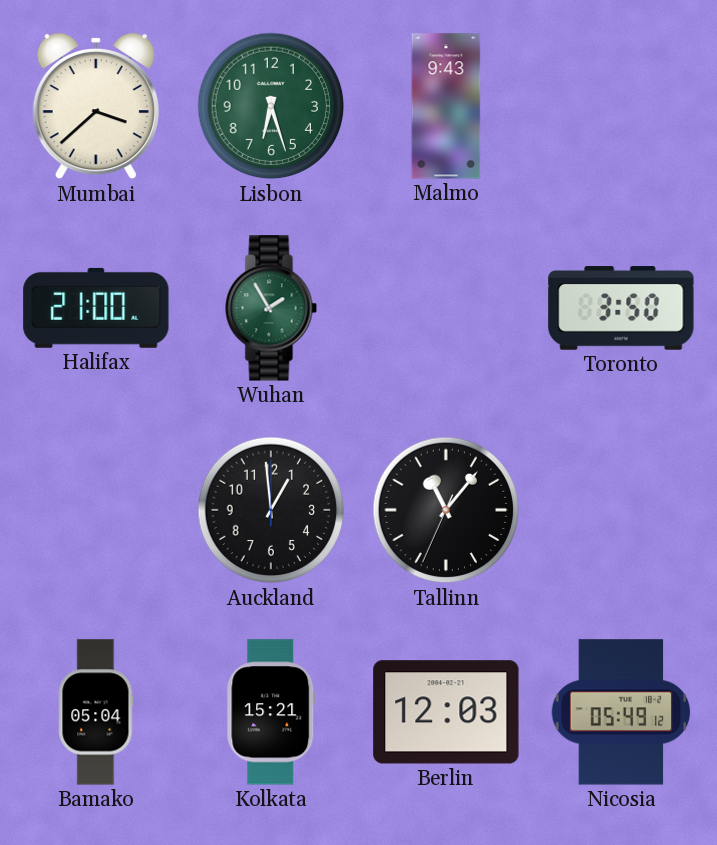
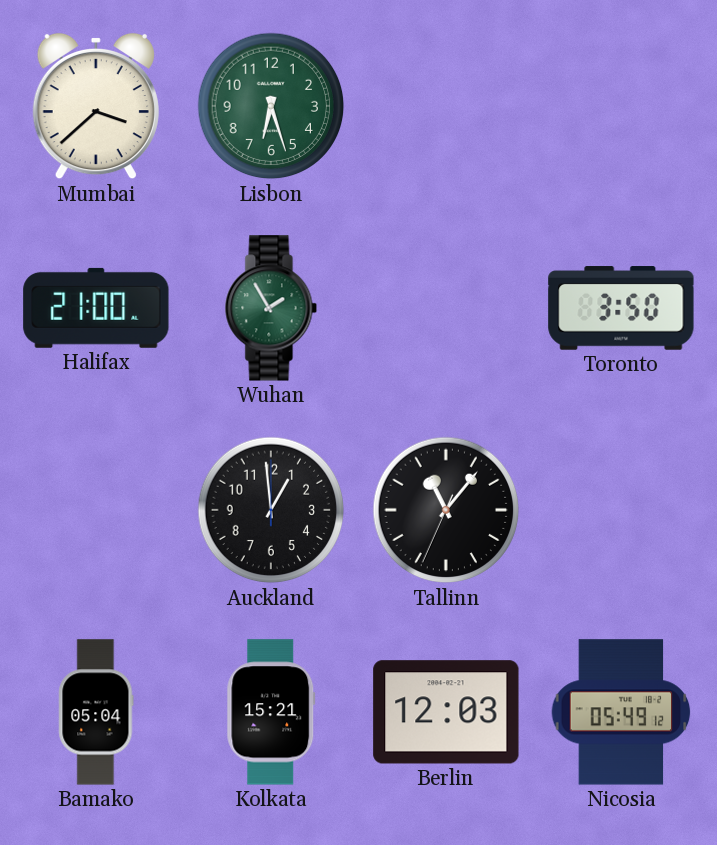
Malmo: 9:43 -> none (446, 106)
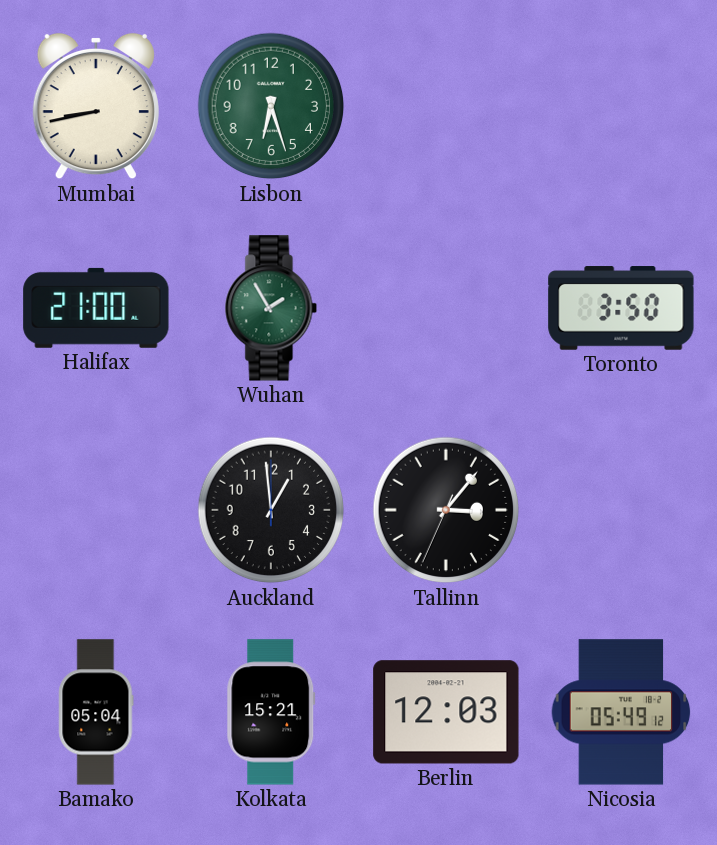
Mumbai: 3:38 -> 8:43 (96, 106)
Tallinn: 11:06 -> 3:06 (446, 510)
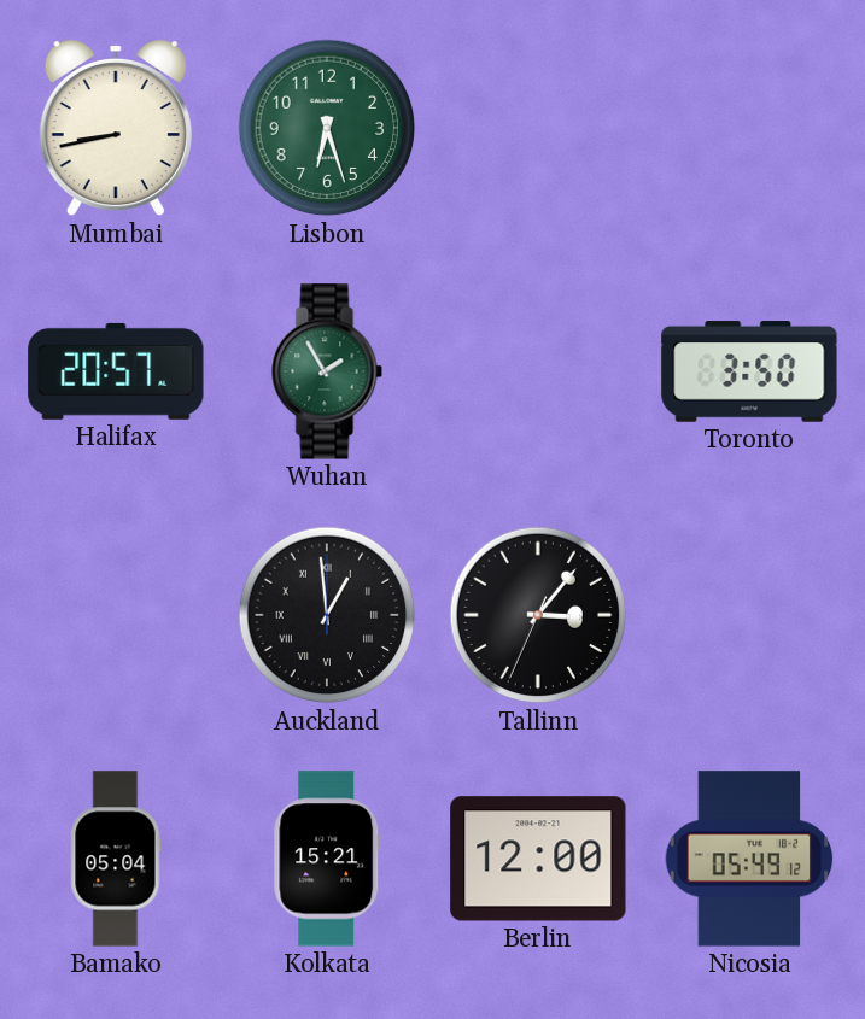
Halifax: 21:00 -> 20:57 (116, 371)
Auckland numerals: Arabic -> Roman (327, 615)
Berlin: 12:03 -> 12:00 (538, 859)
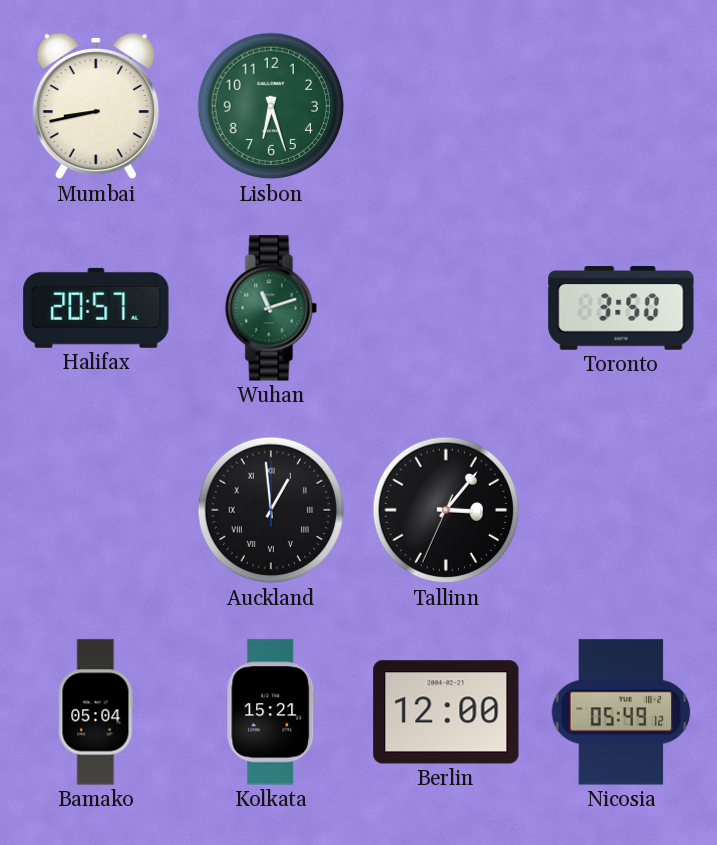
Wuhan: 1:55 -> 11:12 (271, 308)
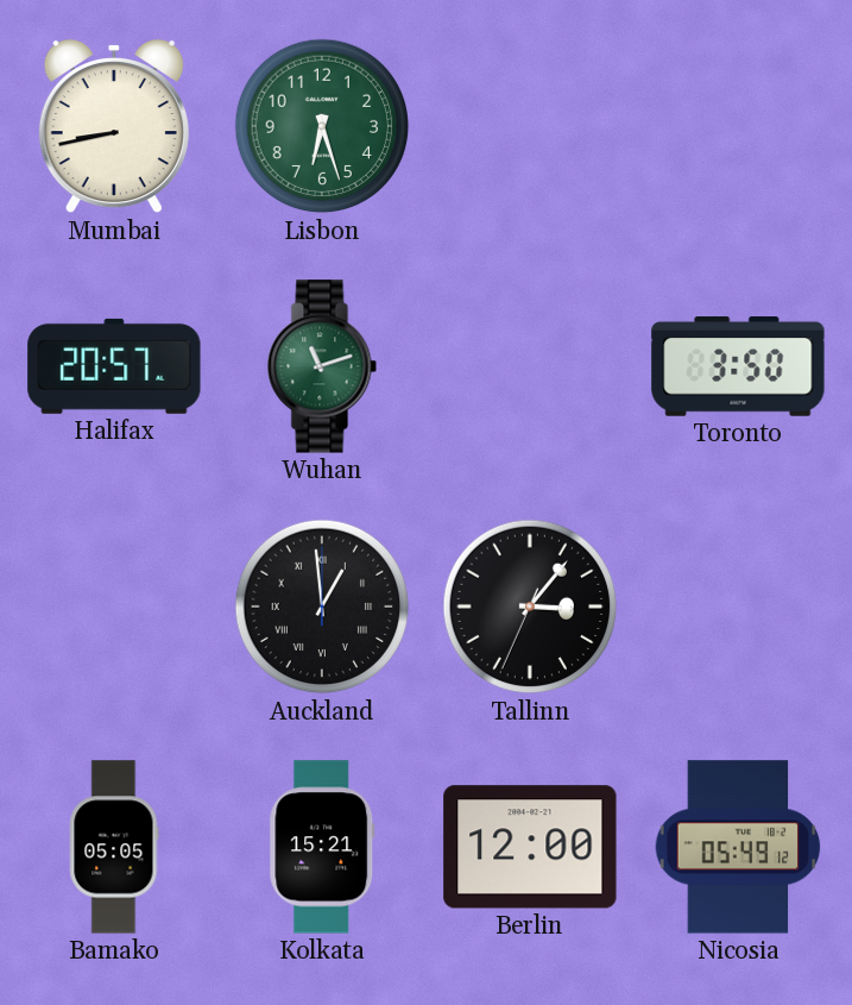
Bamako: 05:04 -> 05:05 (114, 847)
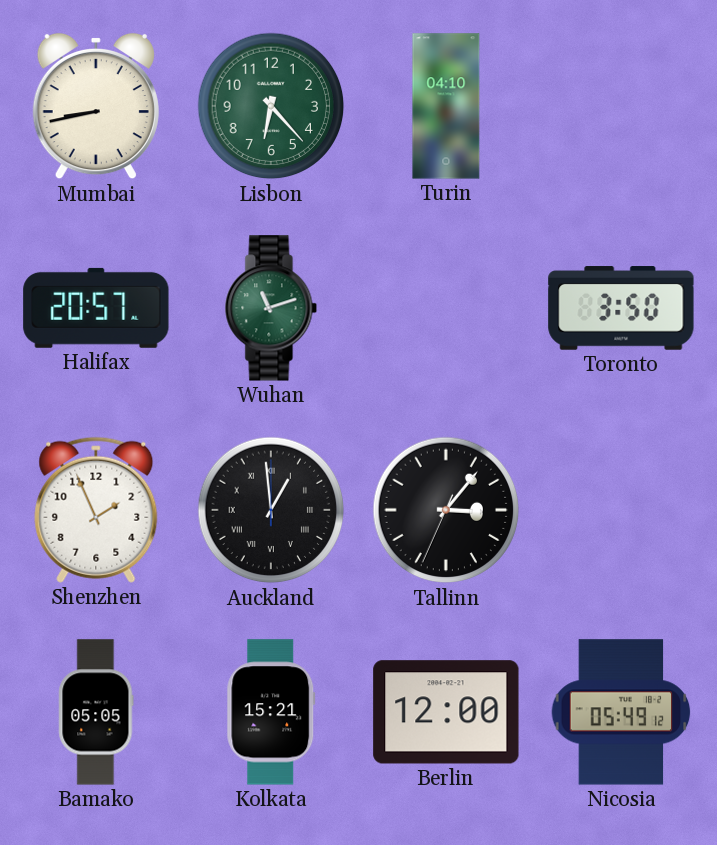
Lisbon: 6:27 -> 6:23 (271, 106)
Turin: none -> 04:10 (446, 106)
Shenzhen: none -> 1:56 (96, 510)
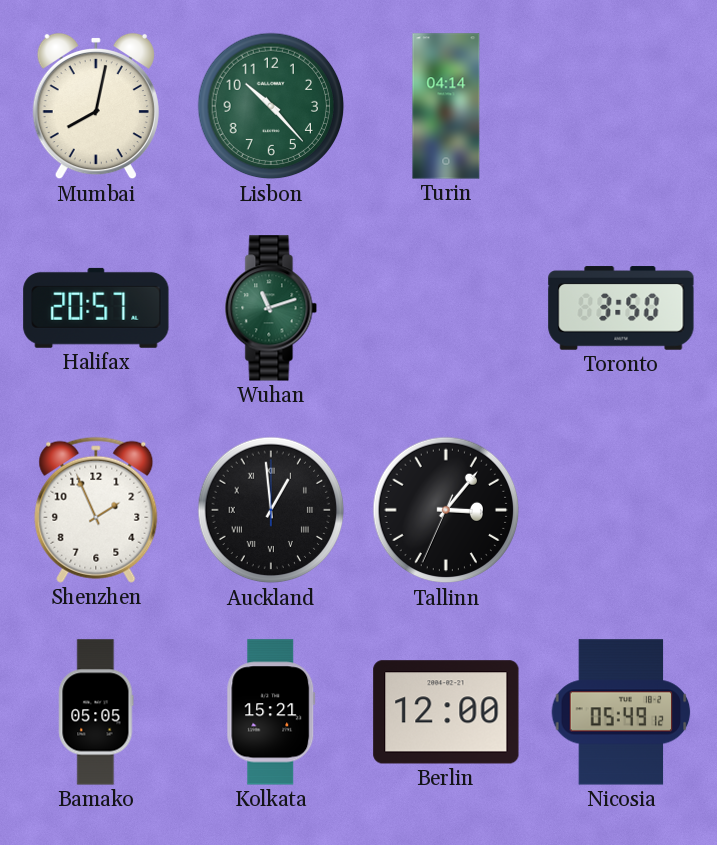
Mumbai: 8:43 -> 8:02 (96, 106)
Lisbon: 6:23 -> 10:23 (271, 106)
Turin: 04:10 -> 04:14 (446, 106)
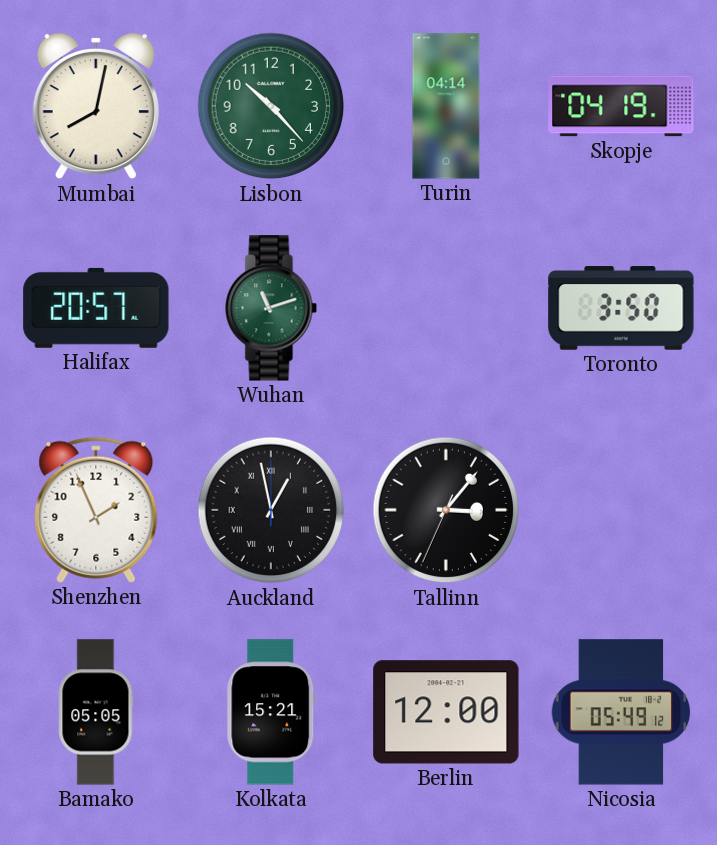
Skopje: none -> 04:19 (621, 106)
Auckland: 12:59 -> 12:58 (271, 510)
